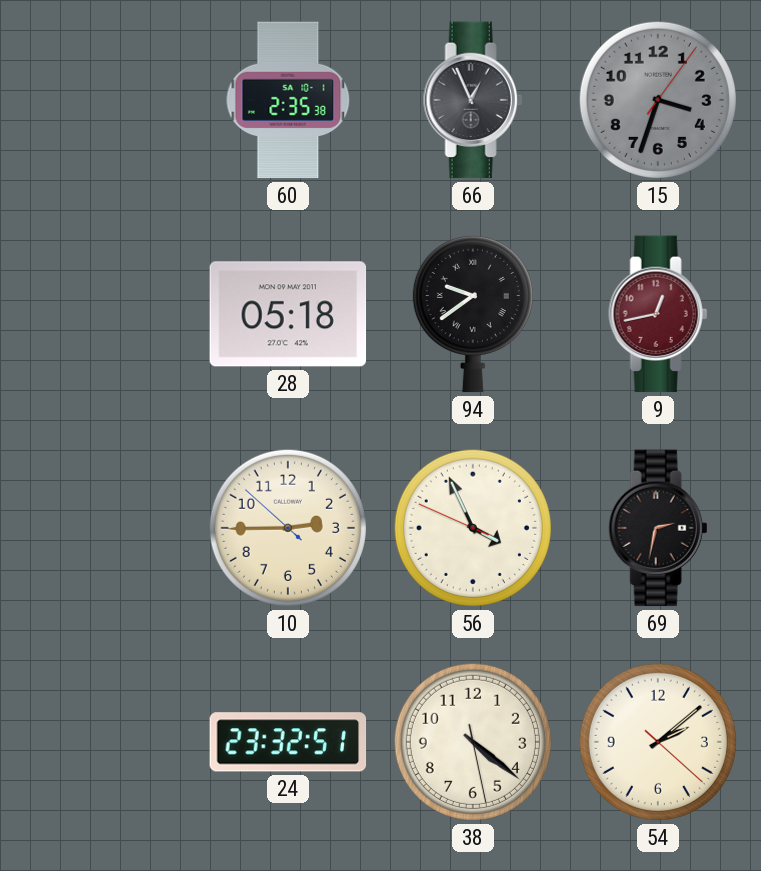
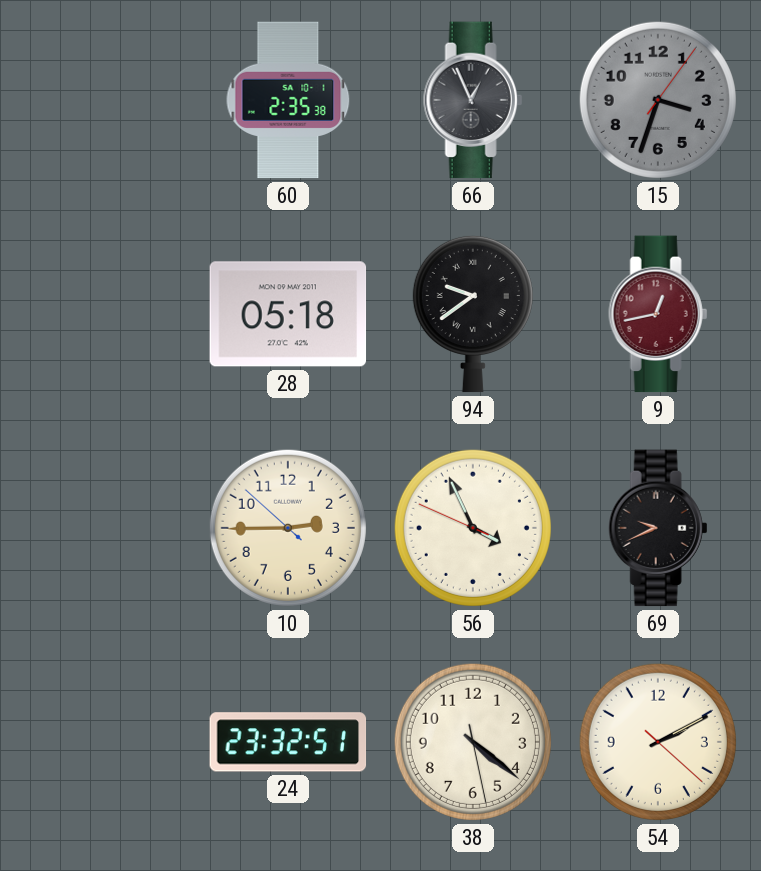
69: 2:32 -> 9:41 (658, 528)
54: 2:08 -> 2:10 (658, 742)
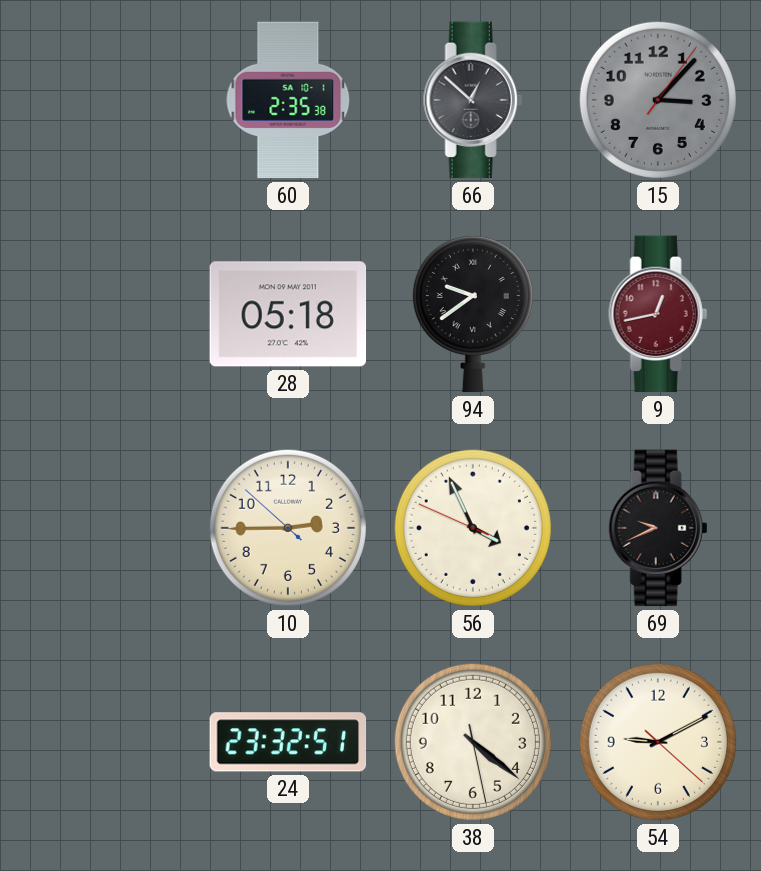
66: 12:56 -> 12:52 (473, 100)
15: 3:33 -> 3:07 (658, 100)
54: 2:10 -> 9:10 (658, 742)
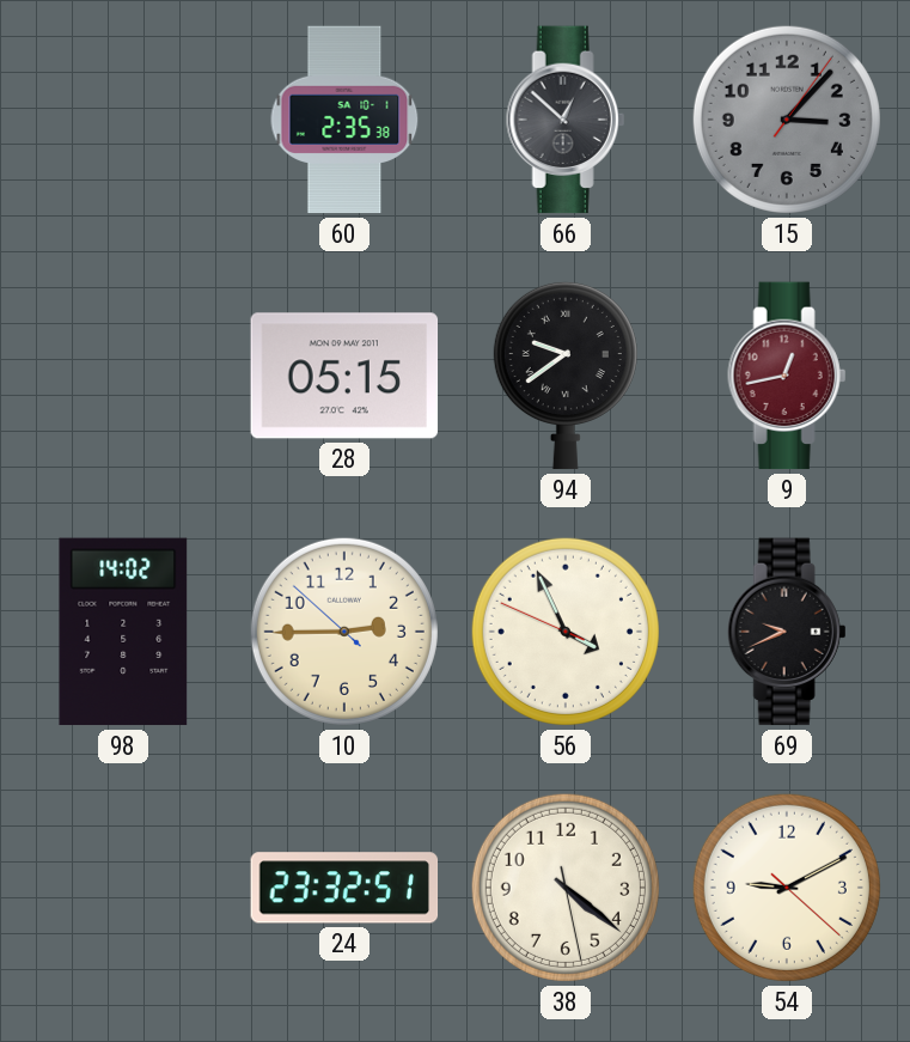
28: 05:18 -> 05:15 (344, 376)
98: none -> 14:02 (123, 632)
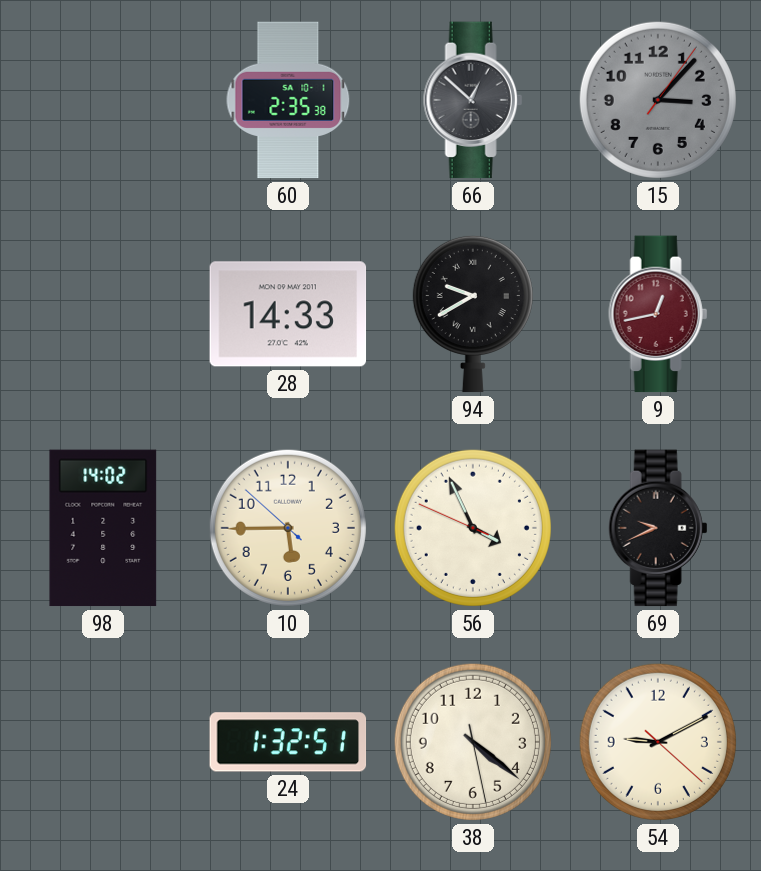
28: 05:15 -> 14:33 (288, 314)
94: 9:39 -> 9:40 (473, 314)
10: 2:44 -> 5:44 (288, 528)
24: 23:32 -> 1:32 (288, 742)
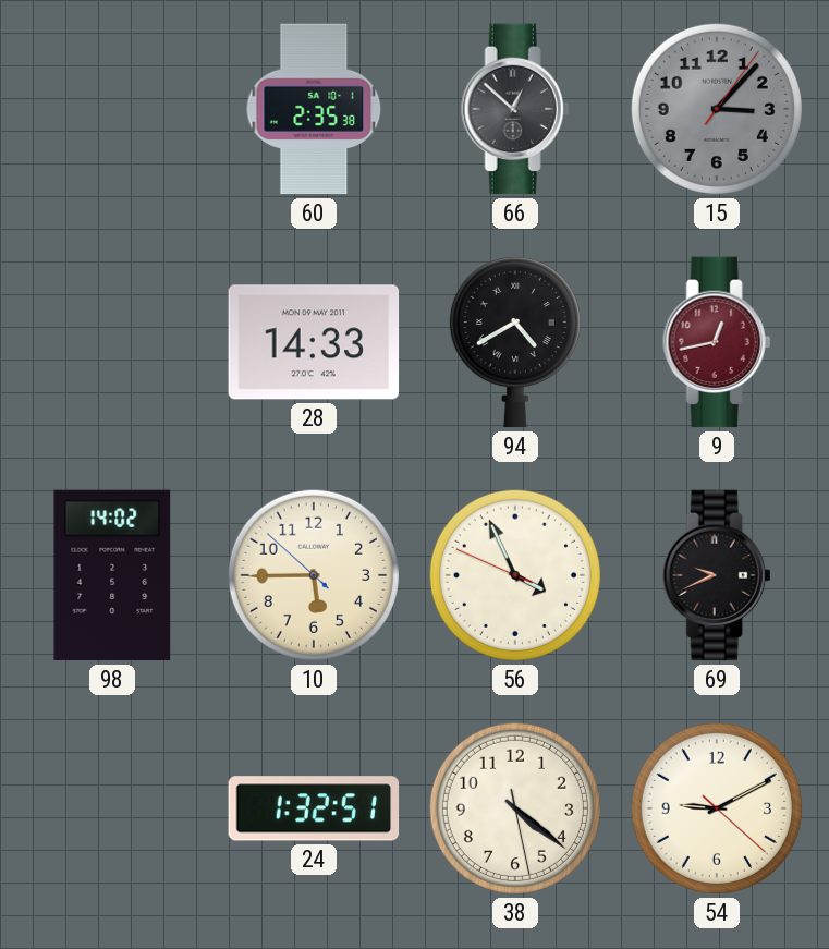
94: 9:40 -> 4:40 (515, 342)
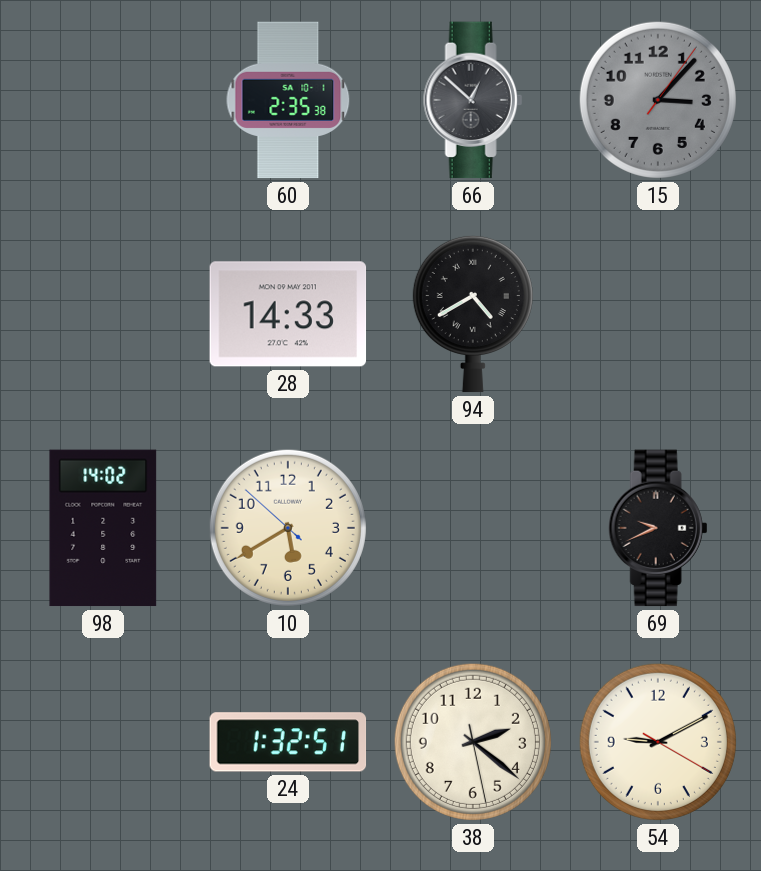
9: 12:43 -> none (717, 342)
10: 5:44 -> 5:39 (288, 528)
56: 3:55 -> none (515, 575)
38: 4:21 -> 2:21 (473, 742)
54: 9:10:22 -> 9:10:20 (658, 742)
